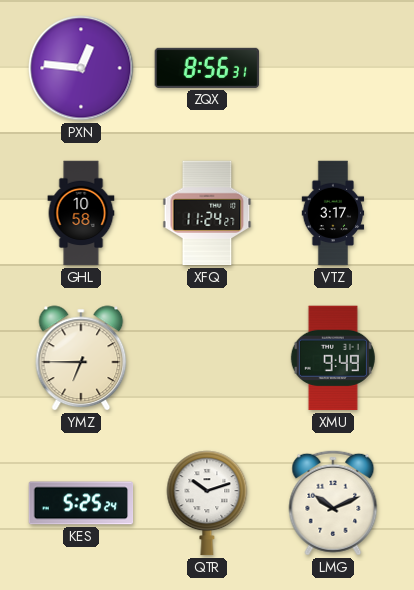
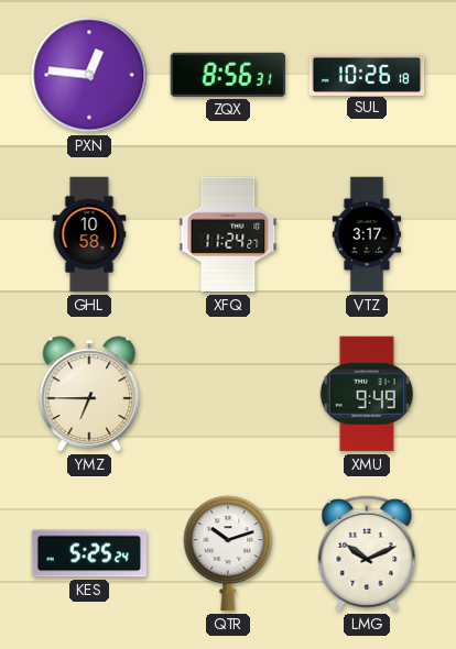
SUL: none -> 10:26 (367, 74)
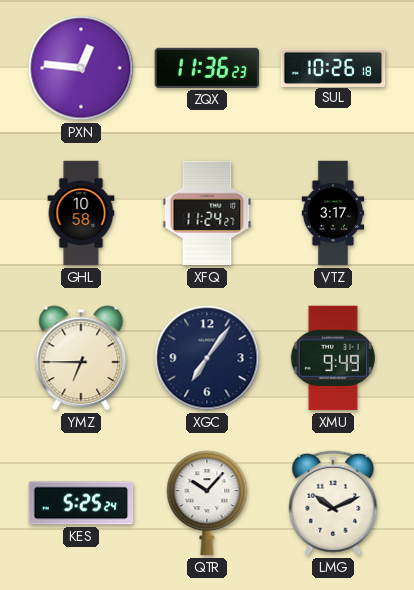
ZQX: 8:56 -> 11:36 (207, 68)
XGC: none -> 7:06 (207, 358)
QTR: 10:12 -> 10:07 (207, 503)
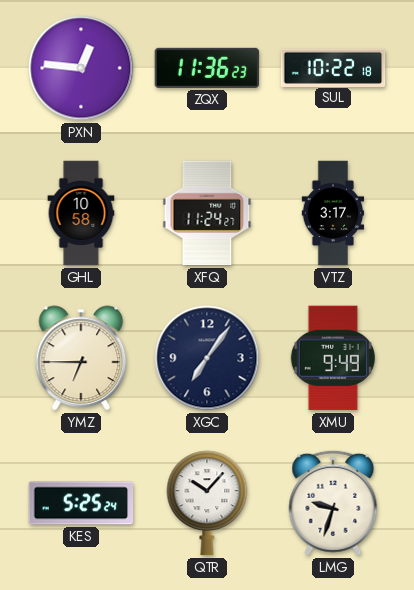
SUL: 10:26 -> 10:22 (333, 67)
LMG: 10:11 -> 9:33 (333, 503)
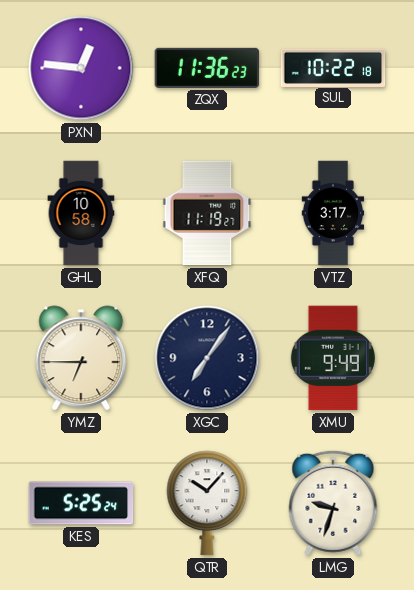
XFQ: 11:24 -> 11:19 (207, 213)
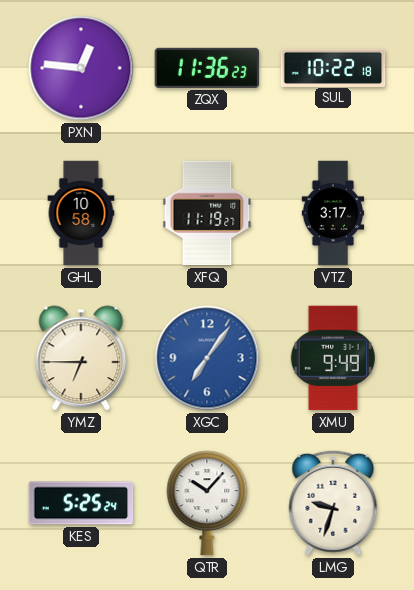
XGC dial: navy -> blue (207, 358)
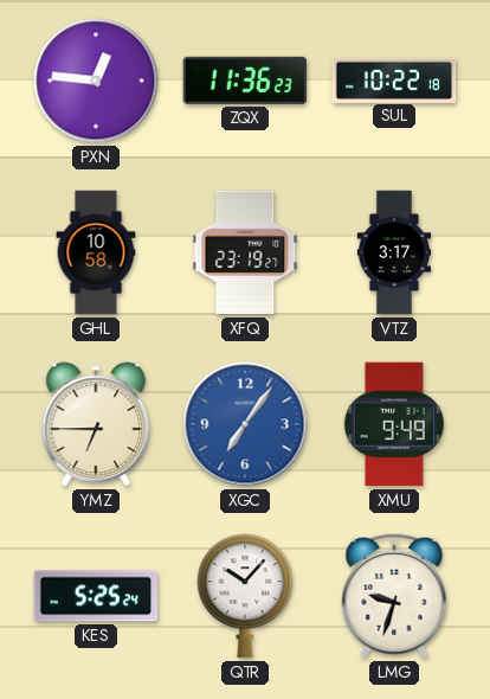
XFQ: 11:19 -> 23:19 (245, 252)
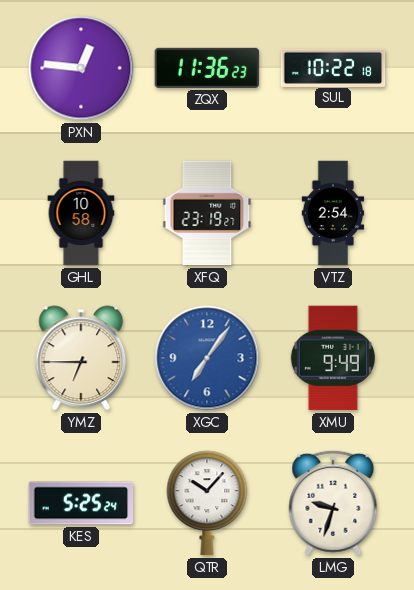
VTZ: 3:17 -> 2:54 (333, 213)
